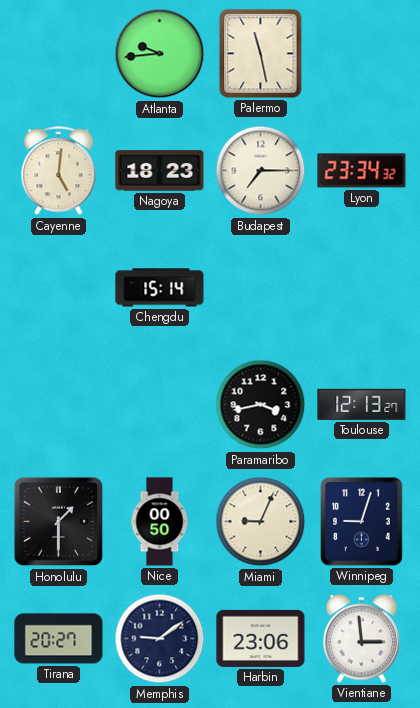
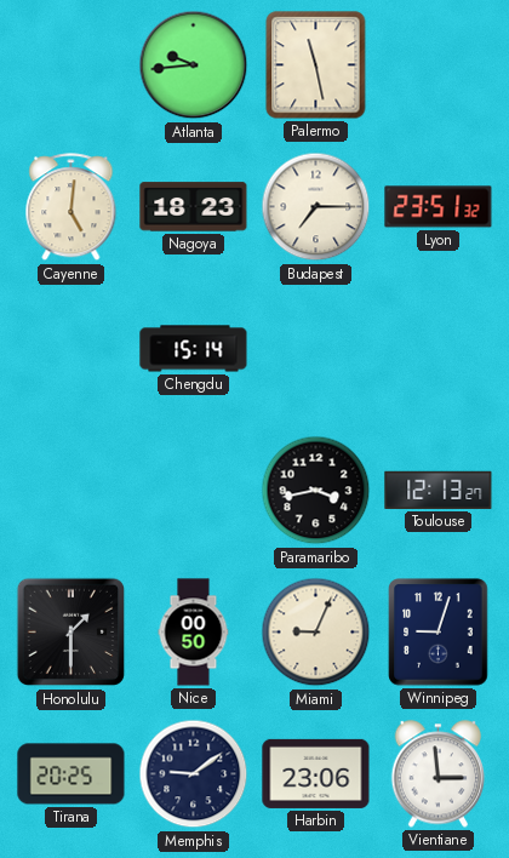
Lyon: 23:34 -> 23:51 (439, 207)
Tirana: 20:27 -> 20:25 (72, 774)
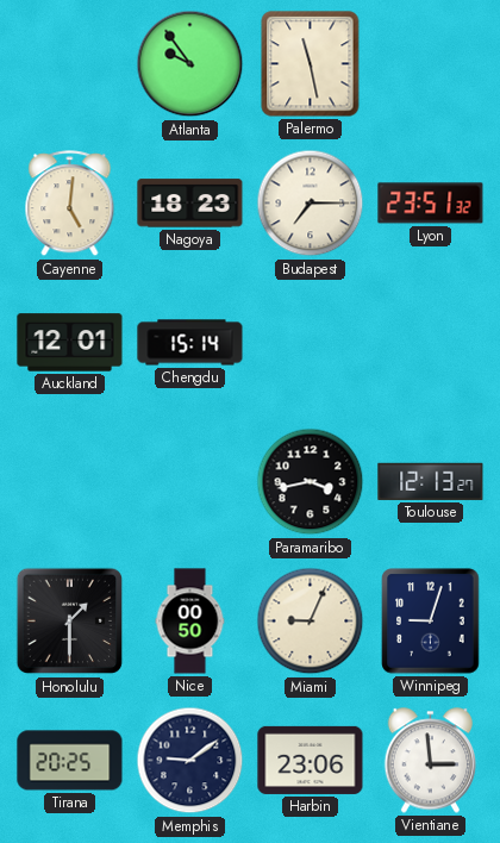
Atlanta: 9:44 -> 9:54 (190, 64)
Auckland: none -> 12:01 (70, 343)
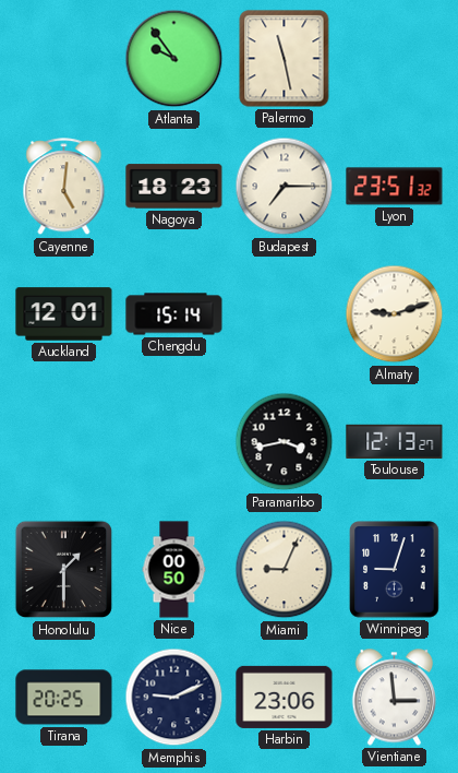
Almaty: none -> 9:12 (395, 314)
Memphis: 9:09 -> 9:11 (174, 698)
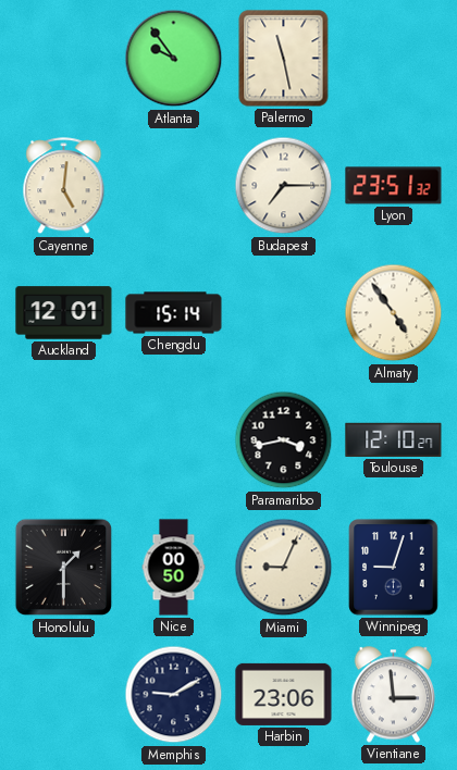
Nagoya: 18:23 -> none (174, 187)
Almaty: 9:12 -> 4:54 (394, 313)
Toulouse: 12:13 -> 12:10 (394, 439)
Tirana: 20:25 -> none (64, 698)
Memphis: 9:11 -> 9:10 (174, 695)
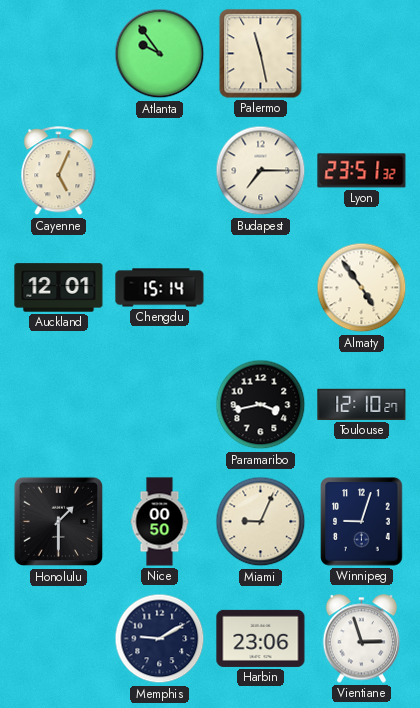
Cayenne: 5:01 -> 5:04 (59, 171)
Vientiane: 2:59 -> 2:57 (362, 639)
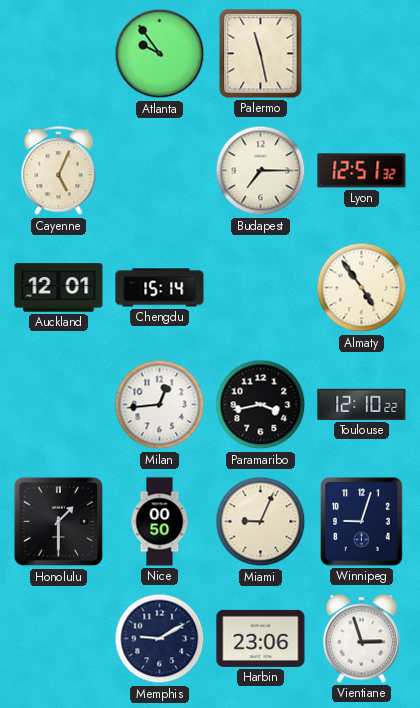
Lyon: 23:51 -> 12:51 (362, 171)
Milan: none -> 12:44 (160, 405)
Toulouse: 12:10:27 -> 12:10:22 (362, 404)
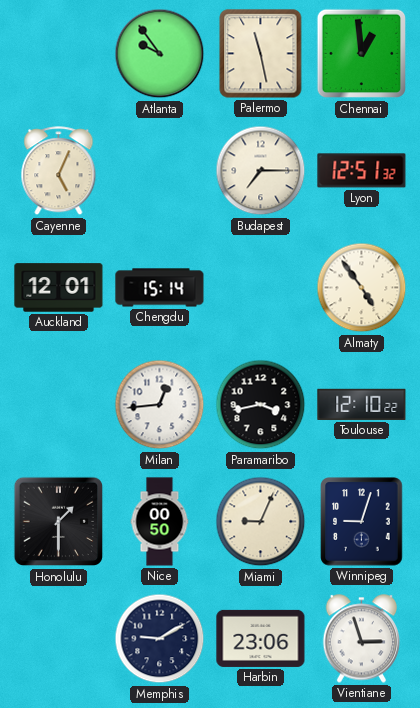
Chennai: none -> 12:59 (362, 54)
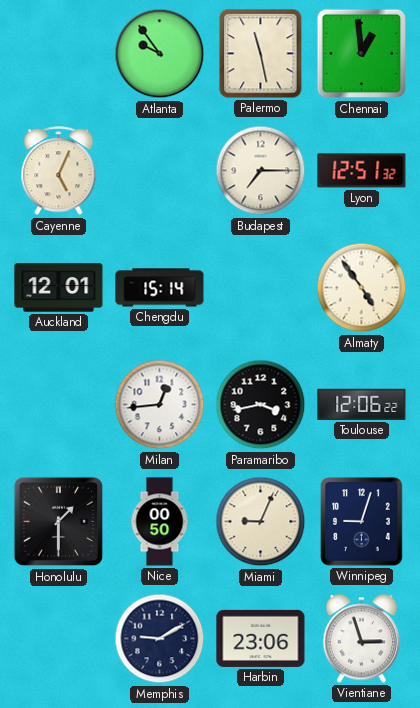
Toulouse: 12:10 -> 12:06 (362, 404)
